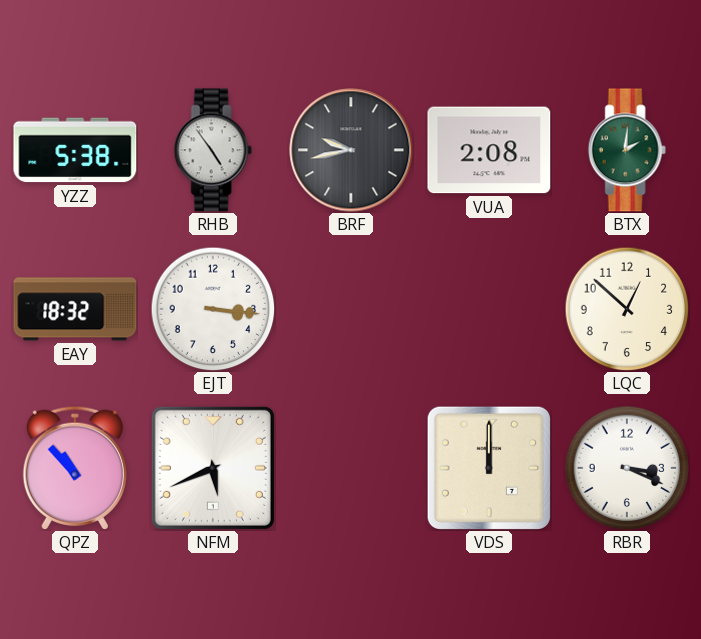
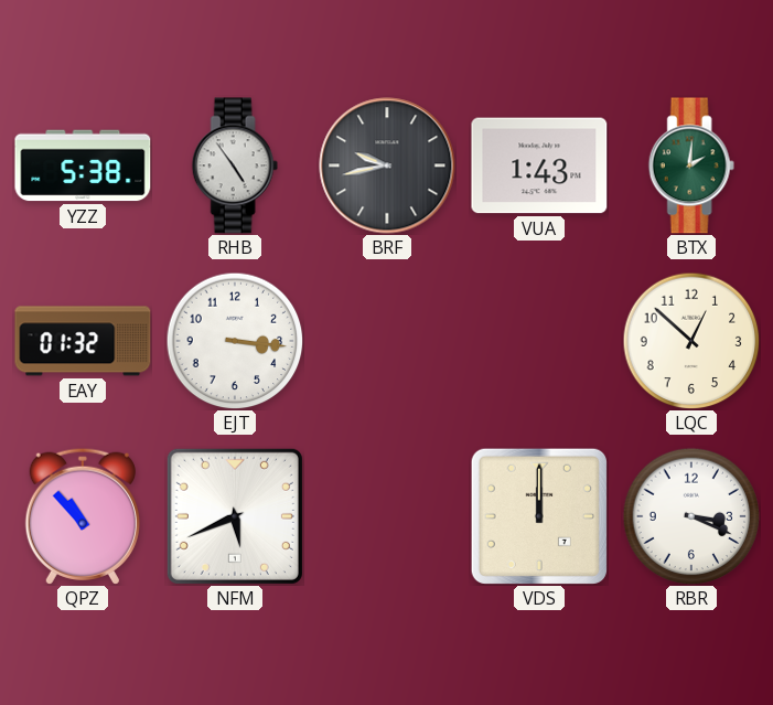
VUA: 2:08 -> 1:43 (539, 165)
EAY: 18:32 -> 01:32 (83, 341)
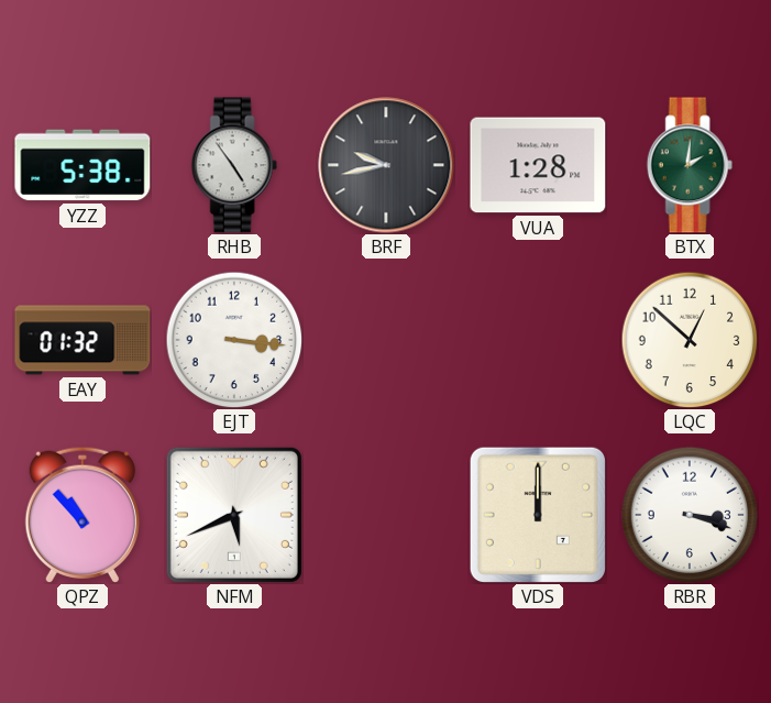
VUA: 1:43 -> 1:28 (538, 165)
RBR: 3:19 -> 3:18 (690, 515)
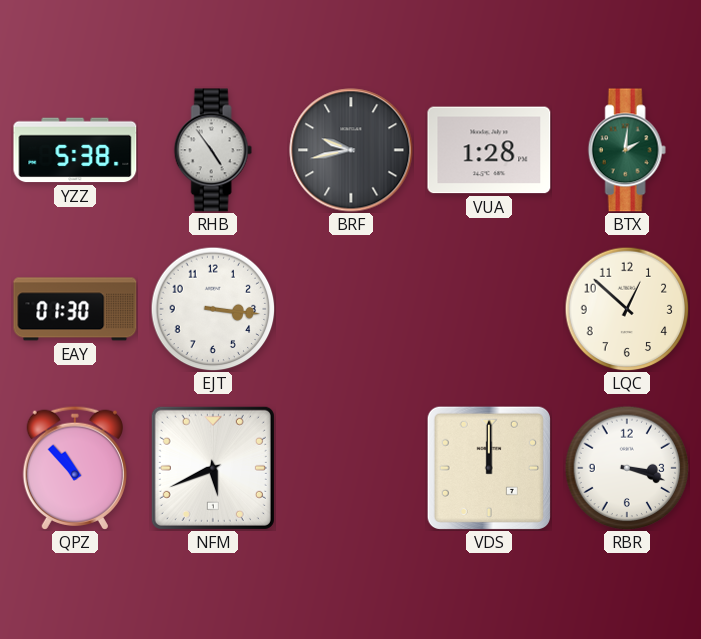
EAY: 01:32 -> 01:30 (75, 309)
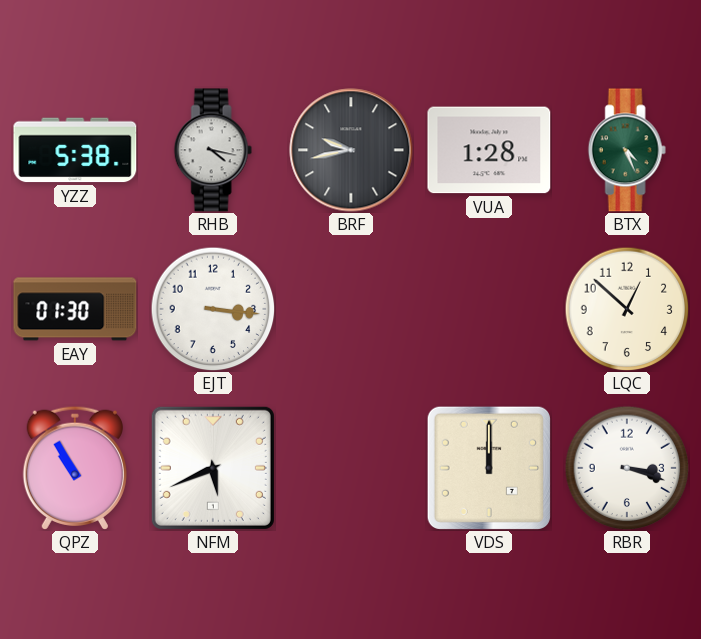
RHB: 4:54 -> 4:17 (213, 150)
BTX: 2:01 -> 4:26 (627, 150)
QPZ: 10:53 -> 10:55 (75, 468)
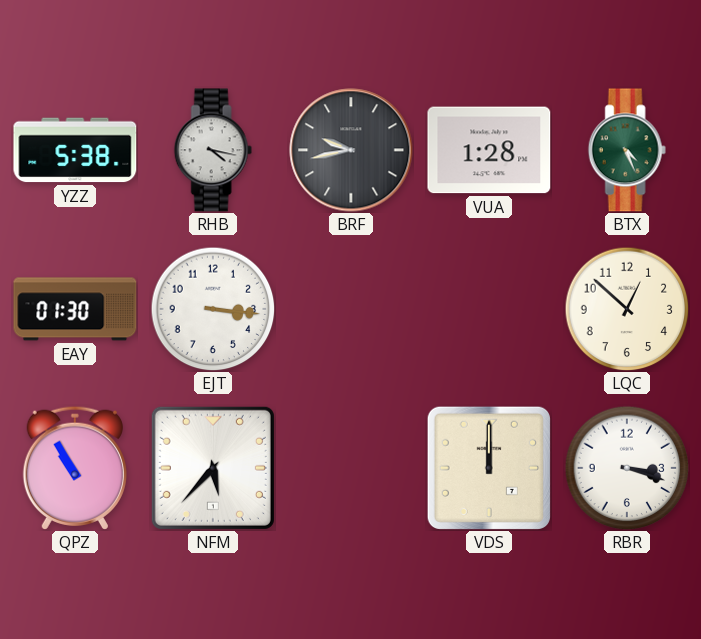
NFM: 5:41 -> 5:37 (213, 468)
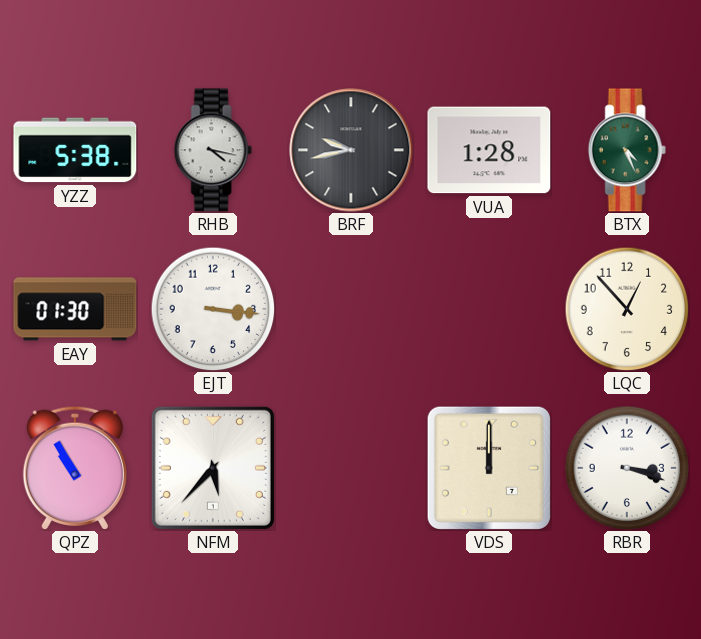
LQC: 12:52 -> 12:53 (627, 309)
